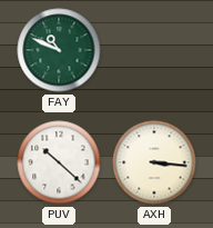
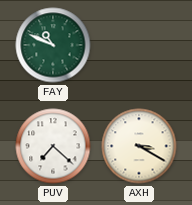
PUV: 10:22 -> 7:22 (53, 146)
AXH: 3:16 -> 3:20 (139, 146)
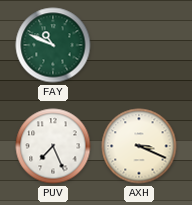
PUV: 7:22 -> 7:26 (53, 146)
AXH: 3:20 -> 3:19 (139, 146)
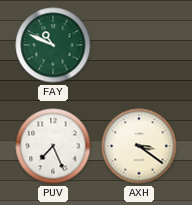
AXH: 3:19 -> 3:21 (139, 146)
